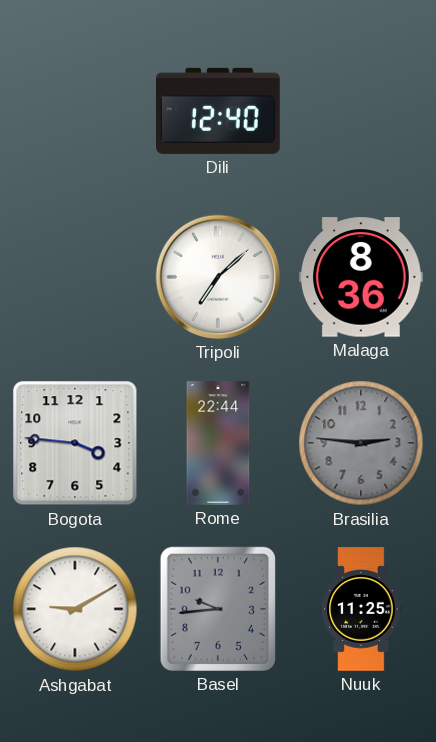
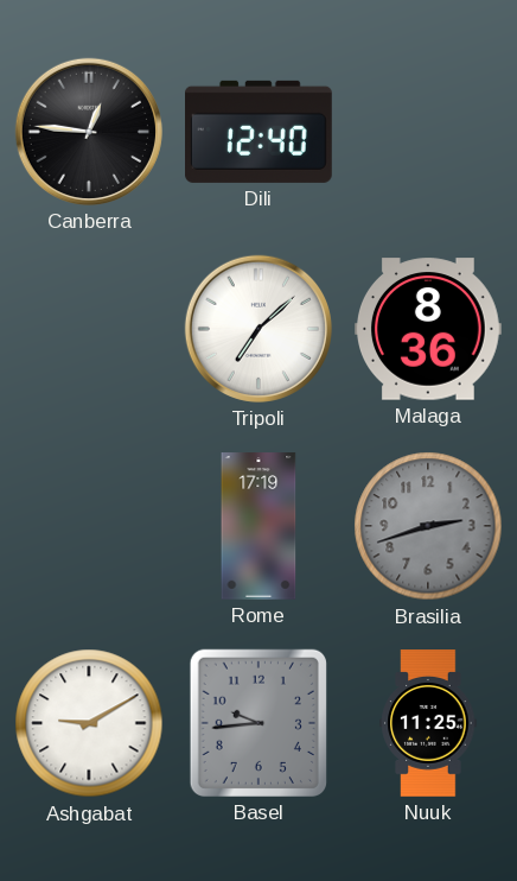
Canberra: none -> 12:46 (89, 132)
Bogota: 3:46 -> none (75, 443)
Rome: 22:44 -> 17:19 (258, 526)
Brasilia: 2:46 -> 2:42 (428, 526)
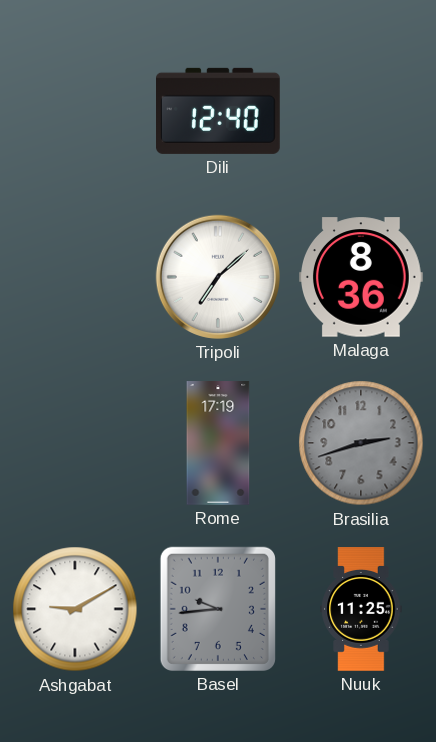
Canberra: 12:46 -> none (89, 132)
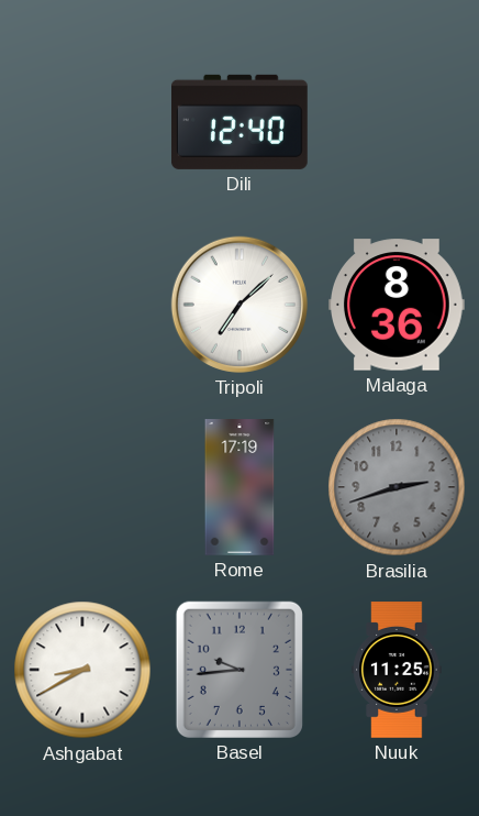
Ashgabat: 9:10 -> 8:40 (82, 670)
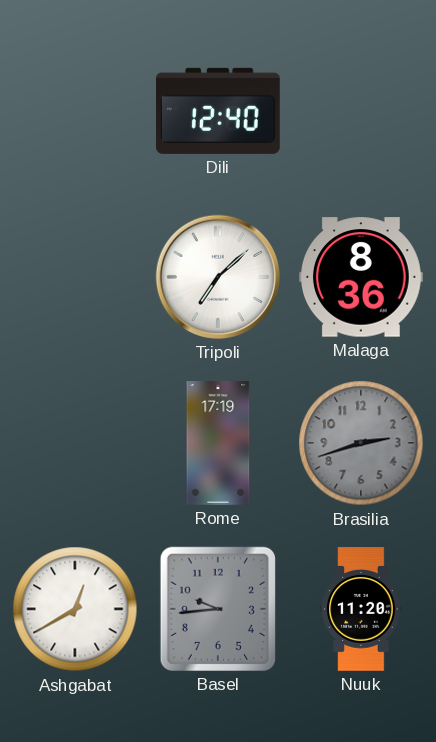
Ashgabat: 8:40 -> 12:40 (75, 609)
Nuuk: 11:25 -> 11:20 (361, 609)
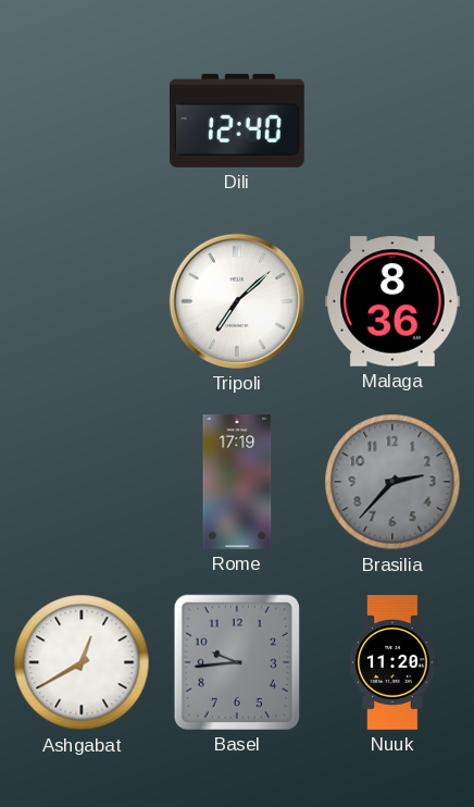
Brasilia: 2:42 -> 2:37 (392, 482)
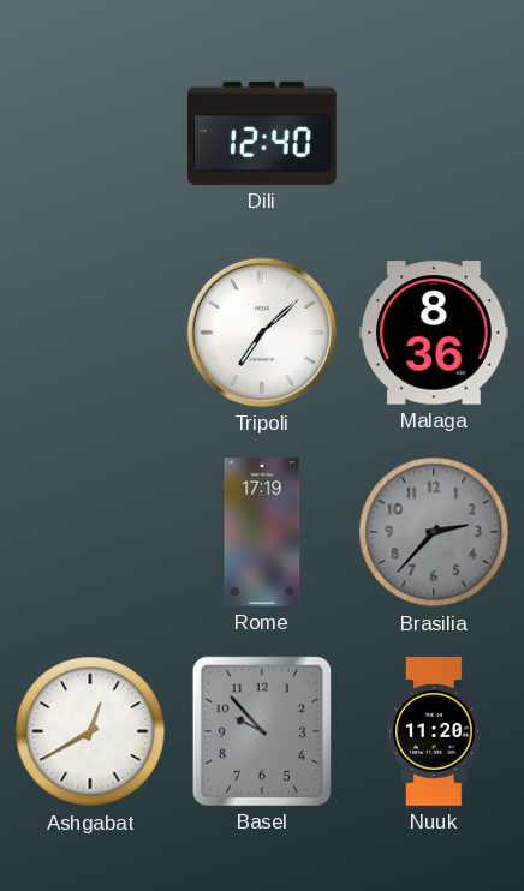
Basel: 9:44 -> 9:53 (262, 731)
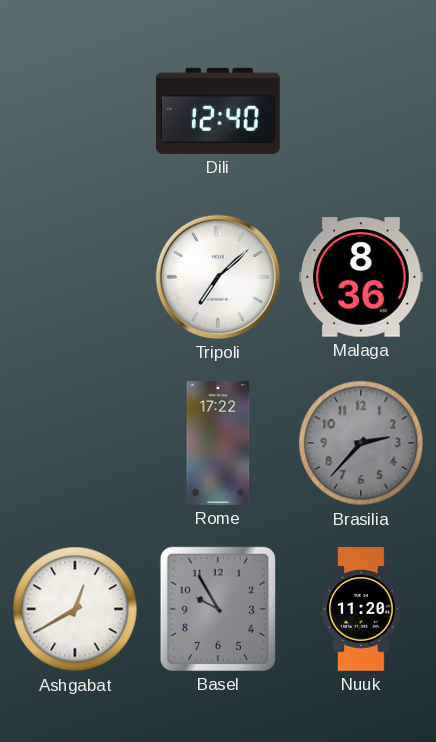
Rome: 17:19 -> 17:22 (218, 443)
Basel: 9:53 -> 9:55 (218, 609)
